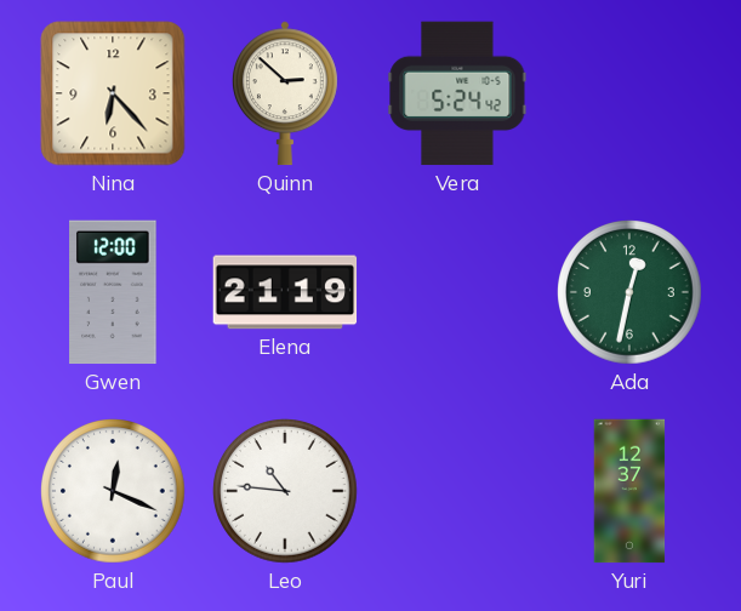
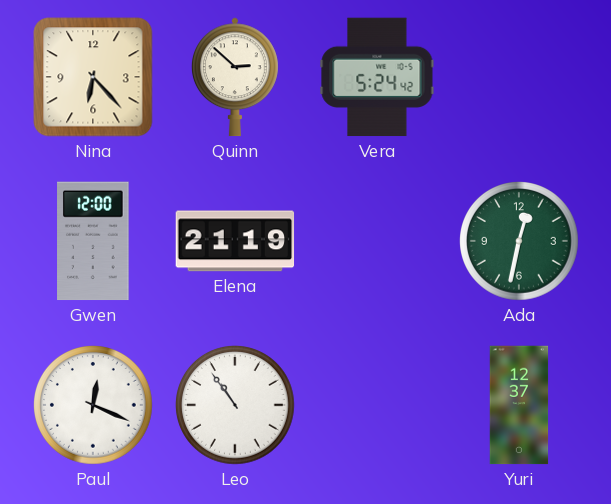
Leo: 10:46 -> 10:54 (236, 406)
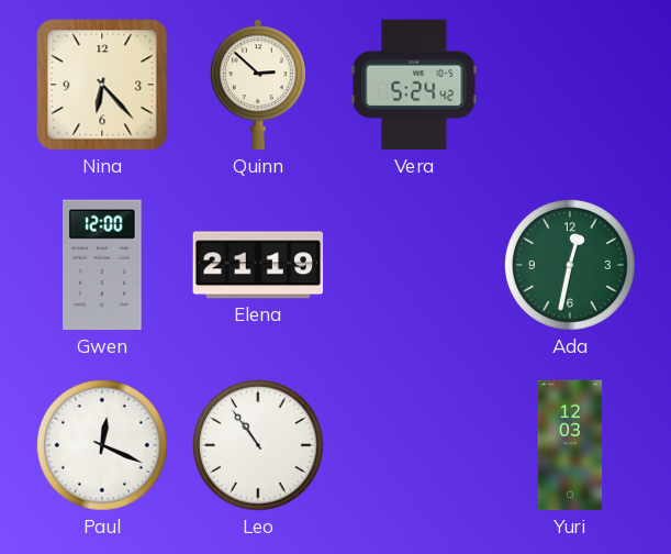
Yuri: 12:37 -> 12:03 (570, 445)
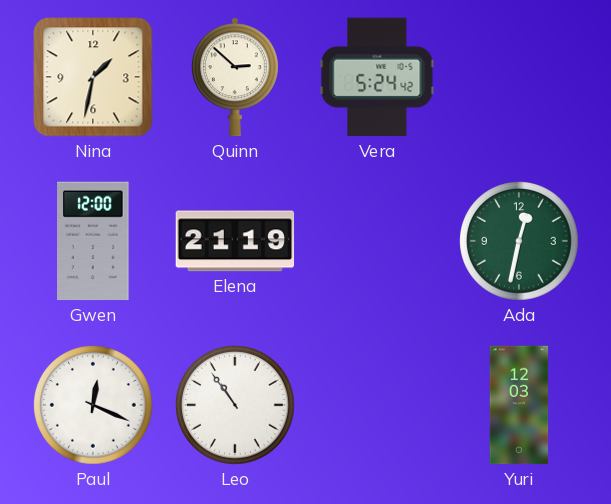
Nina: 6:23 -> 1:32 (93, 77)
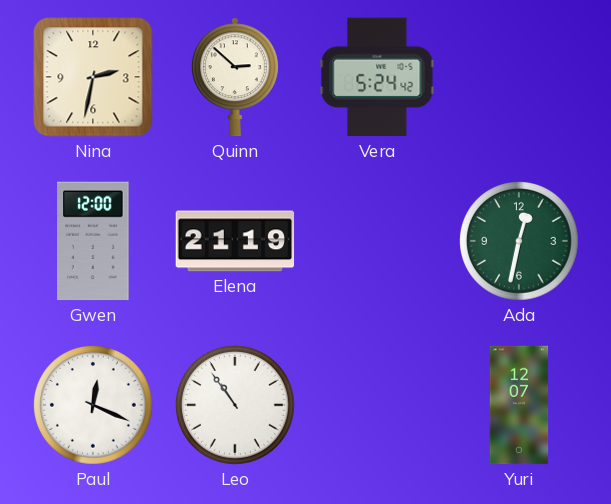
Nina: 1:32 -> 2:32 (93, 77)
Yuri: 12:03 -> 12:07 (519, 405)
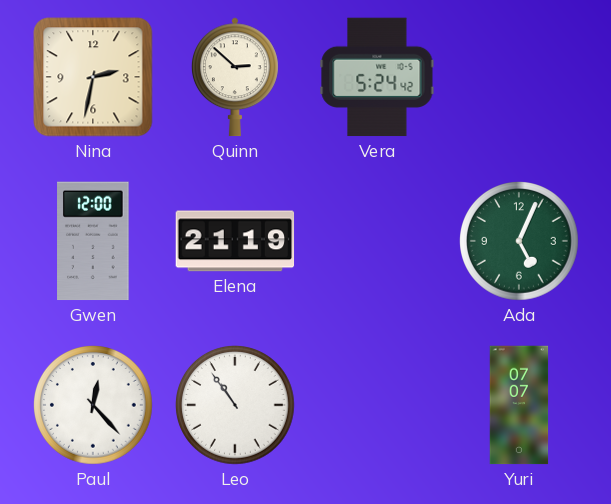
Ada: 12:32 -> 5:04 (520, 242)
Paul: 12:19 -> 12:23 (94, 406)
Yuri: 12:07 -> 07:07 (519, 405)
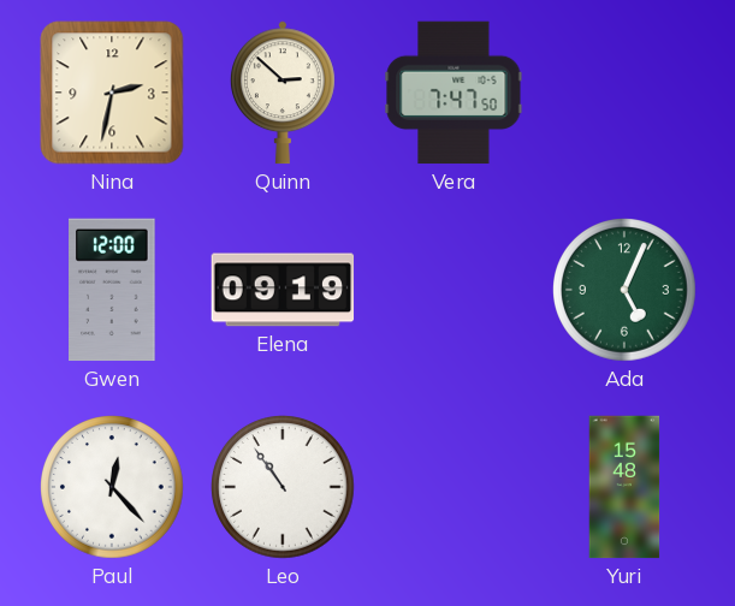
Vera: 5:24 -> 7:47 (454, 93)
Elena: 21:19 -> 09:19 (283, 290)
Yuri: 07:07 -> 15:48 (624, 487)
